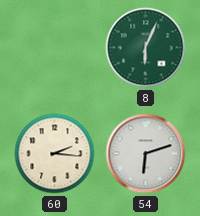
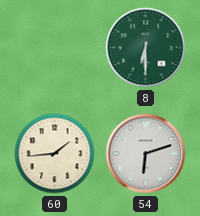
8: 6:04 -> 6:30 (146, 48)
60: 2:16 -> 1:44 (55, 154)
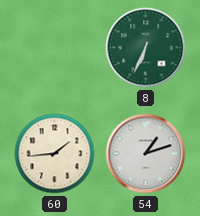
8: 6:30 -> 6:34 (146, 48)
54: 6:12 -> 1:12 (146, 154)
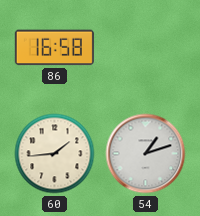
86: none -> 16:58 (54, 48)
8: 6:34 -> none (146, 48)
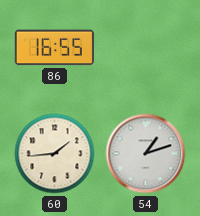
86: 16:58 -> 16:55 (54, 48)
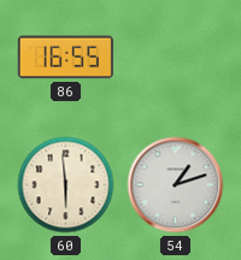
60: 1:44 -> 5:59 (66, 185)
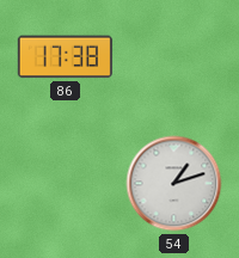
86: 16:55 -> 17:38 (65, 57)
60: 5:59 -> none (66, 185)
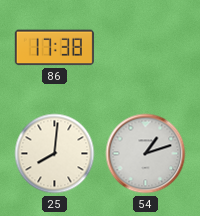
25: none -> 8:01 (55, 154)
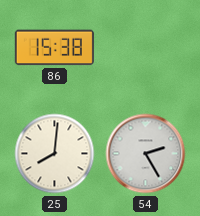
86: 17:38 -> 15:38 (54, 48)
54: 1:12 -> 2:25 (146, 154)
